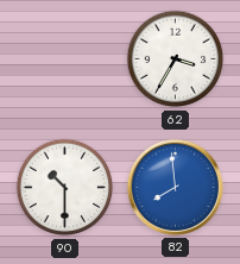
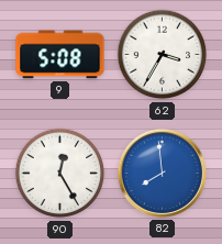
9: none -> 5:08 (60, 55)
90: 10:30 -> 12:25 (60, 174)
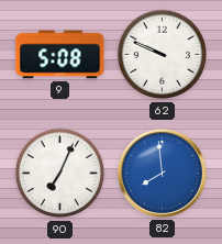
62: 3:35 -> 9:49 (163, 55)
90: 12:25 -> 7:04 (60, 174)
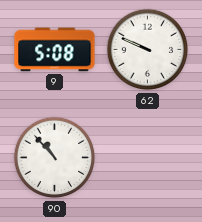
90: 7:04 -> 10:53 (55, 158)
82: 7:59 -> none (162, 173)
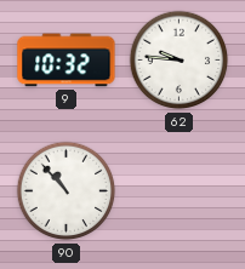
9: 5:08 -> 10:32 (67, 61)
62: 9:49 -> 9:46 (180, 61)
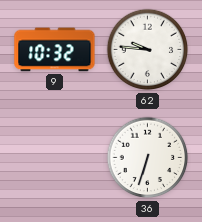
90: 10:53 -> none (67, 191)
36: none -> 6:33 (148, 158)
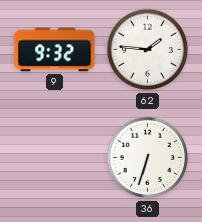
9: 10:32 -> 9:32 (55, 50)
62: 9:46 -> 1:46 (148, 50)
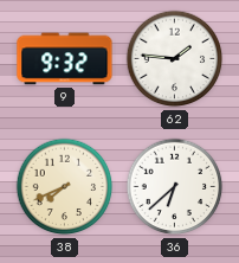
38: none -> 7:41 (65, 187)
36: 6:33 -> 6:38 (175, 187)
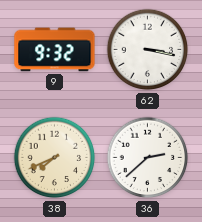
62: 1:46 -> 3:17 (148, 50)
36: 6:38 -> 2:38 (148, 158)
